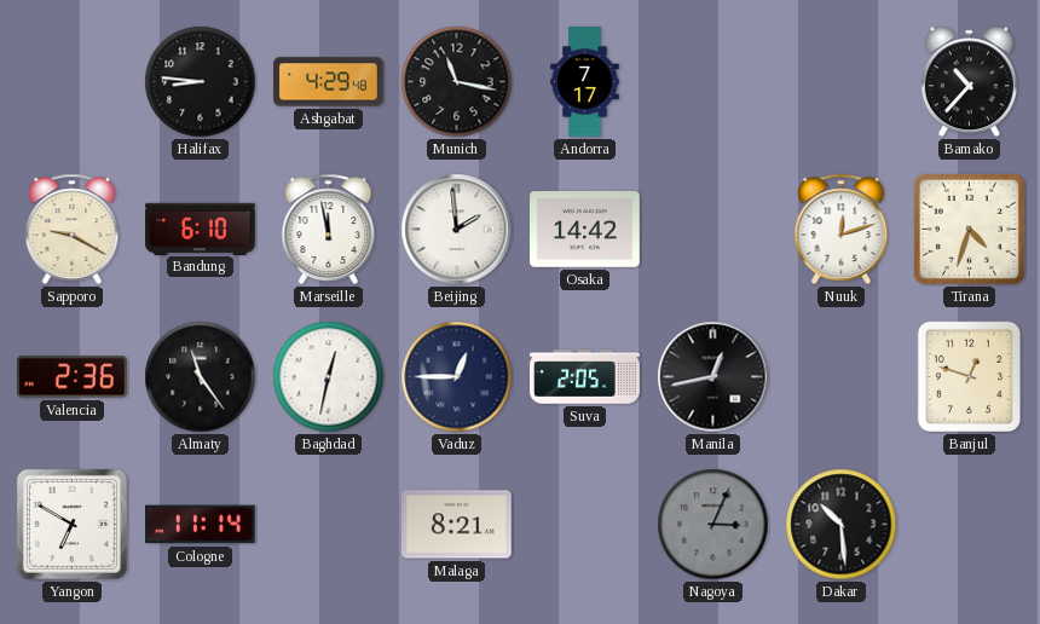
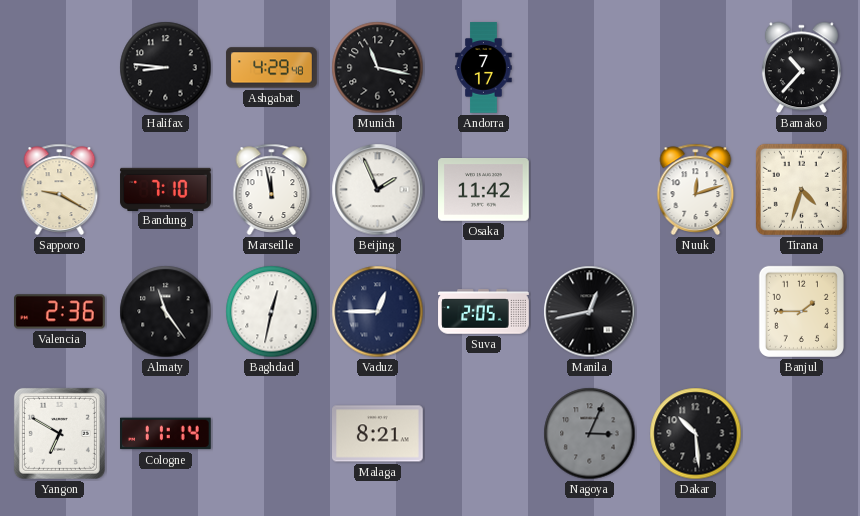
Bandung: 6:10 -> 7:10 (166, 189)
Beijing: 1:59 -> 1:56 (378, 190)
Osaka: 14:42 -> 11:42 (484, 190)
Banjul: 12:48 -> 1:45 (801, 311)
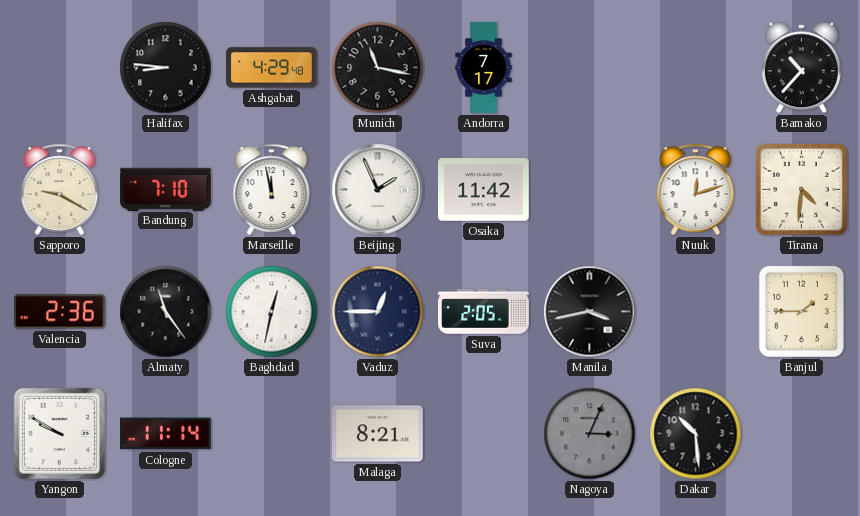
Tirana: 4:33 -> 4:31 (801, 189)
Manila: 12:43 -> 3:43 (590, 312)
Yangon: 6:50 -> 9:50 (59, 433)
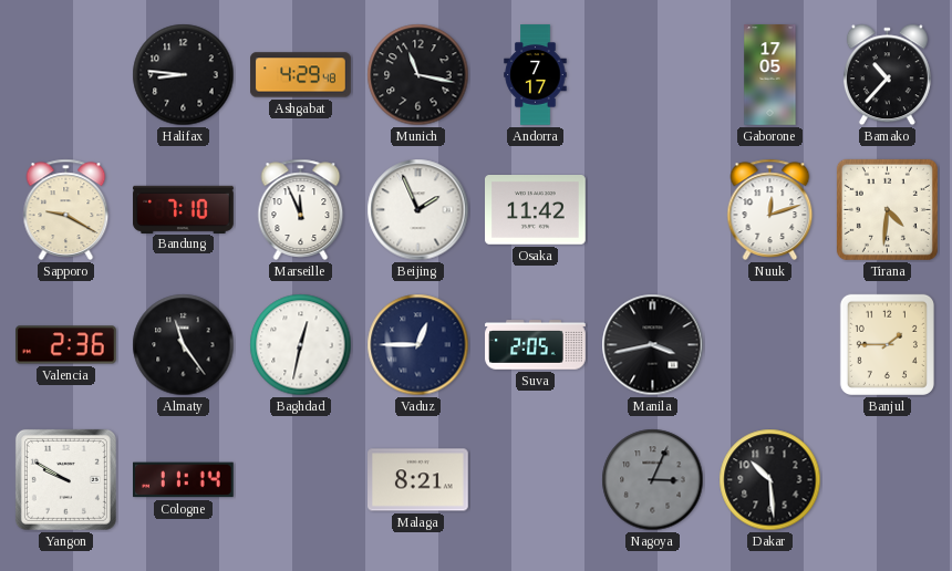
Gaborone: none -> 17:05 (770, 75)
Marseille: 11:58 -> 11:56 (301, 209)
